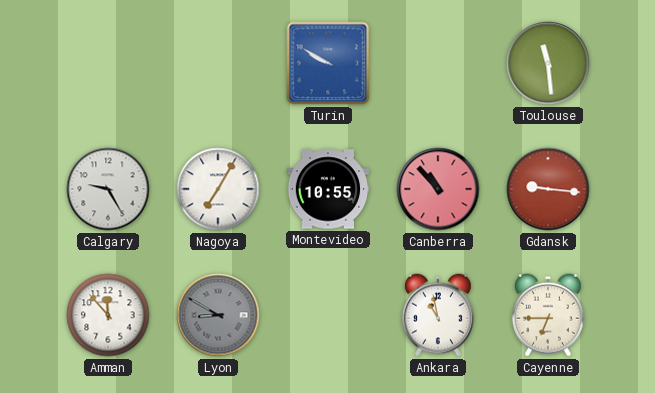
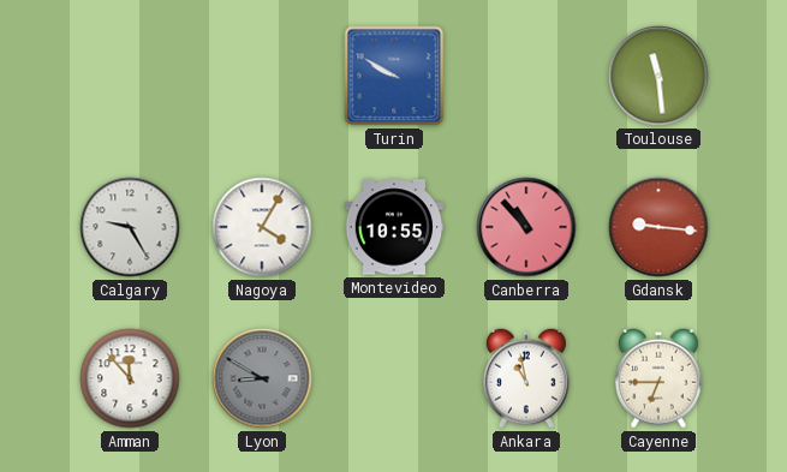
Nagoya: 7:05 -> 4:05 (262, 227)
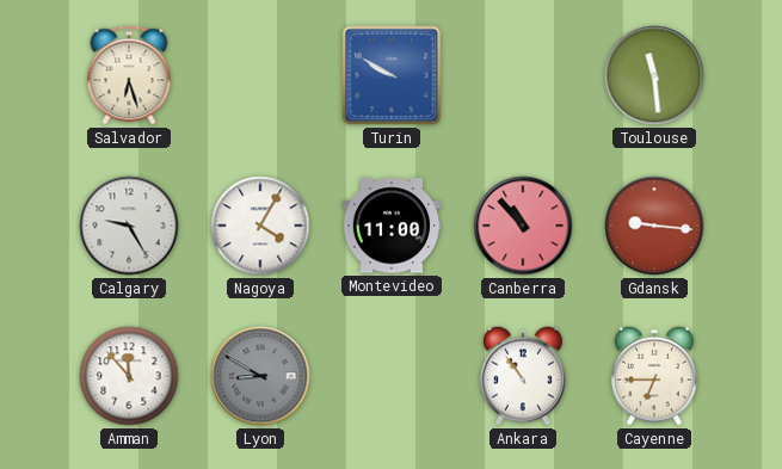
Salvador: none -> 6:27 (129, 75)
Montevideo: 10:55 -> 11:00 (392, 226)
Ankara: 10:58 -> 10:54 (524, 376)
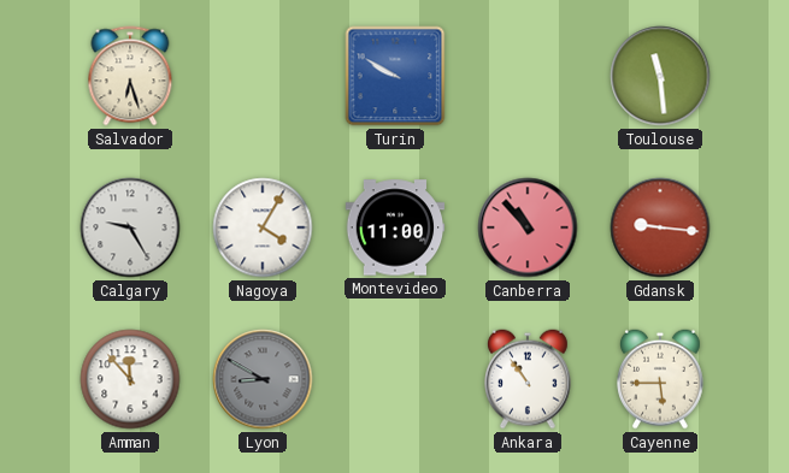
Cayenne: 6:45 -> 5:45 (661, 379)
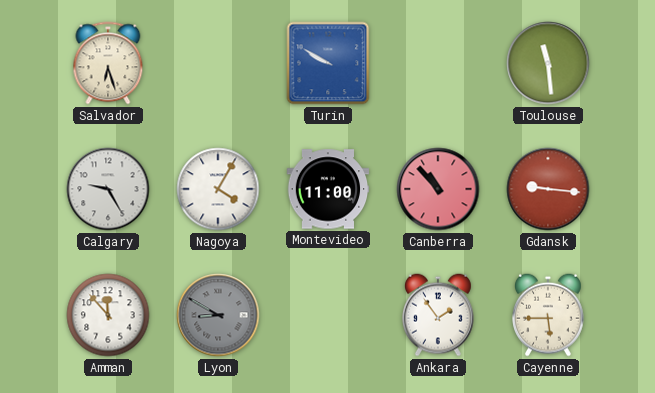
Ankara: 10:54 -> 1:54 (439, 315)
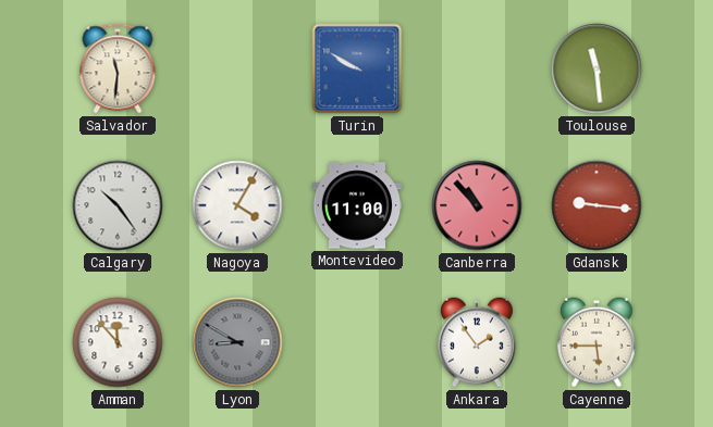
Salvador: 6:27 -> 11:31 (118, 68)
Calgary: 9:25 -> 10:24 (118, 205)
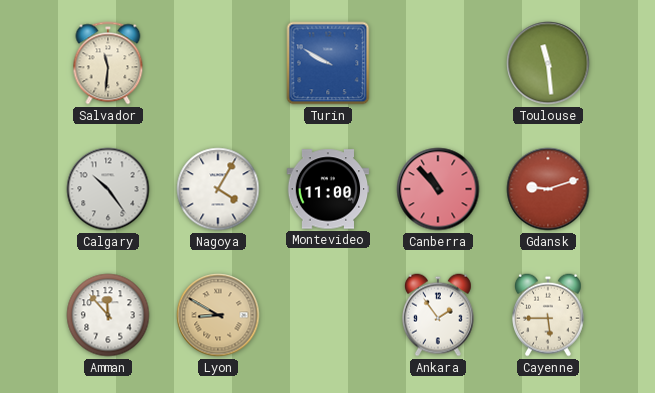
Gdansk: 9:16 -> 9:12 (548, 189)
Lyon dial: grey -> champagne (218, 315)
